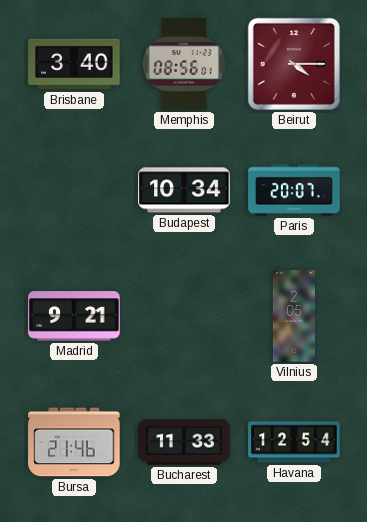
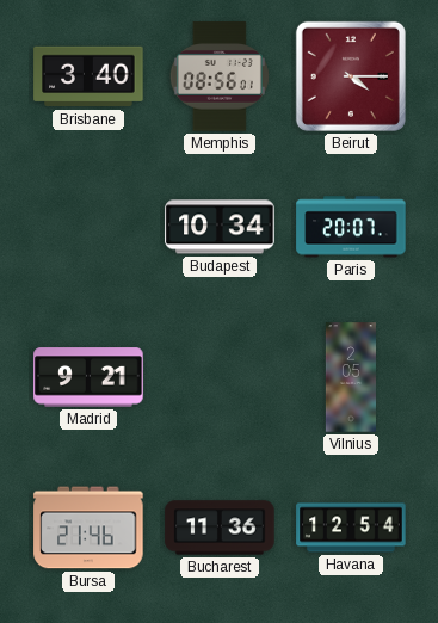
Bucharest: 11:33 -> 11:36 (220, 528)
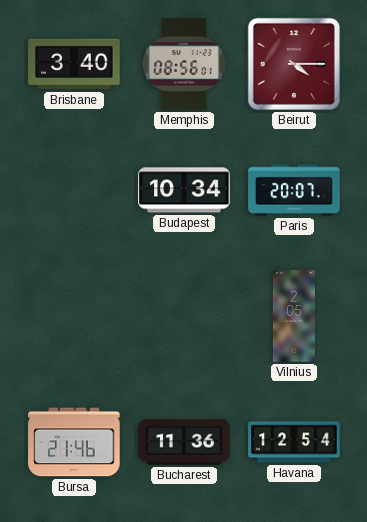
Madrid: 9:21 -> none (88, 377)
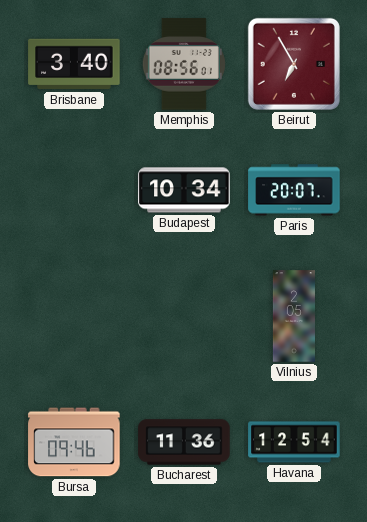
Beirut: 4:15 -> 6:55 (294, 64)
Bursa: 21:46 -> 09:46 (74, 442)
